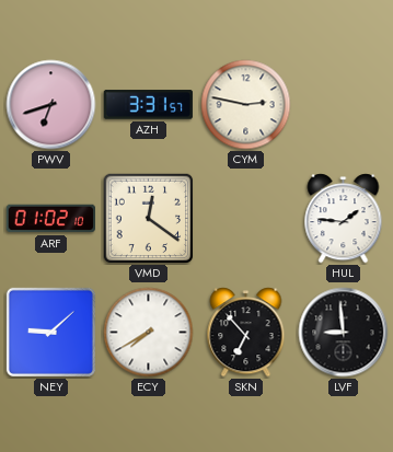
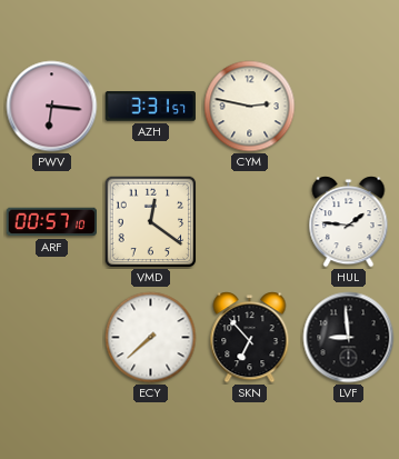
PWV: 6:42 -> 6:16 (52, 107)
ARF: 01:02 -> 00:57 (51, 222)
NEY: 9:08 -> none (50, 332)
ECY: 7:40 -> 7:38 (151, 338)
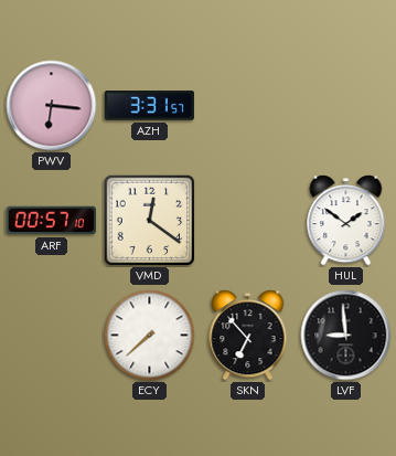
CYM: 2:47 -> none (250, 107)
HUL: 1:46 -> 1:51 (346, 221)
